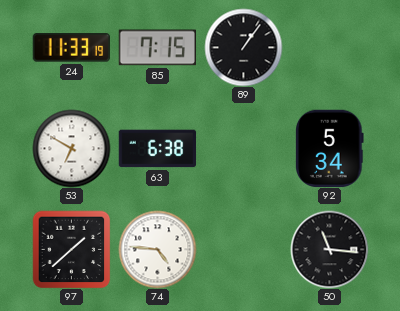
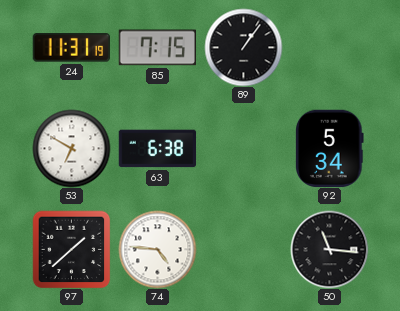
24: 11:33 -> 11:31 (71, 48)
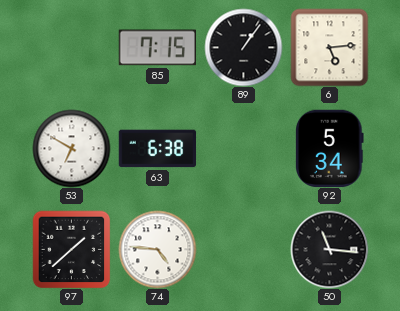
24: 11:31 -> none (71, 48)
6: none -> 5:14 (329, 47)
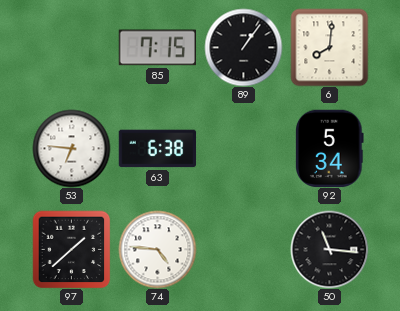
6: 5:14 -> 8:01 (329, 47)
53: 6:50 -> 6:46 (71, 148)
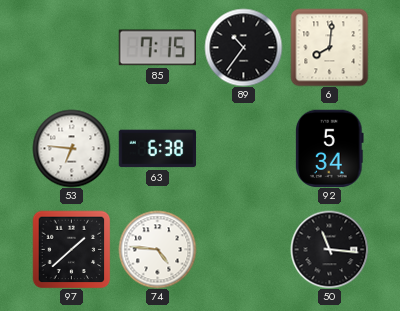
89: 1:06 -> 10:36 (243, 47)
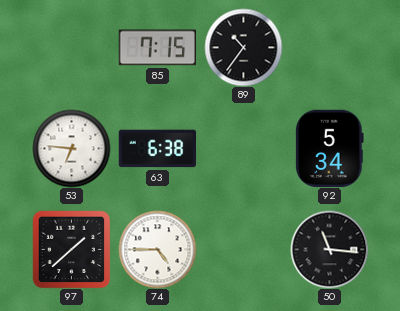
6: 8:01 -> none (329, 47)
74: 4:46 -> 4:45 (157, 249)
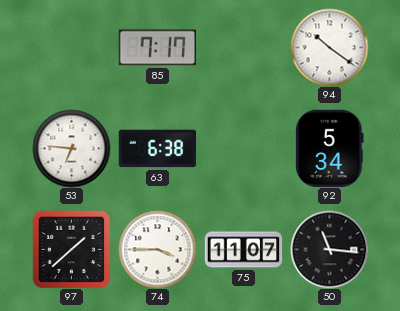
85: 7:15 -> 7:17 (157, 48)
89: 10:36 -> none (243, 47)
94: none -> 10:21 (329, 47)
74: 4:45 -> 3:45 (157, 249)
75: none -> 11:07 (243, 250)
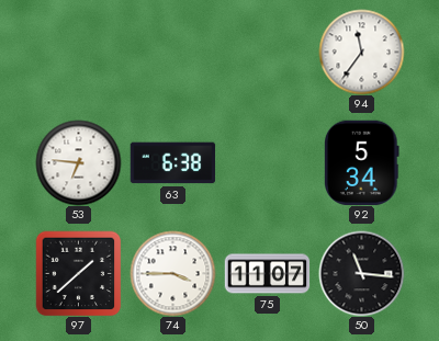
85: 7:17 -> none (157, 48)
94: 10:21 -> 11:36 (361, 52)
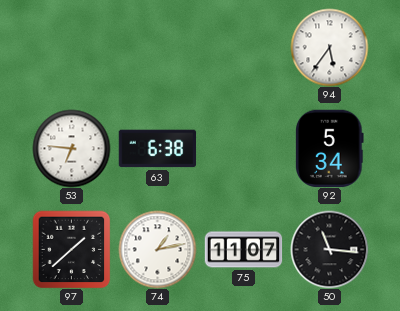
94: 11:36 -> 5:36 (329, 47)
74: 3:45 -> 1:13 (157, 249)
